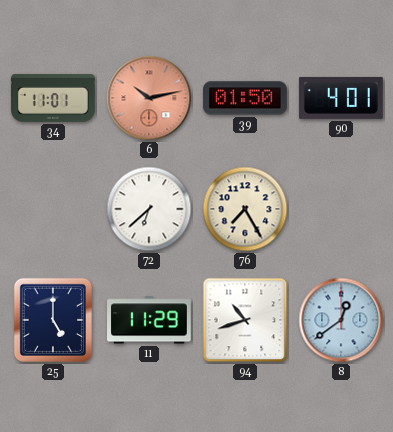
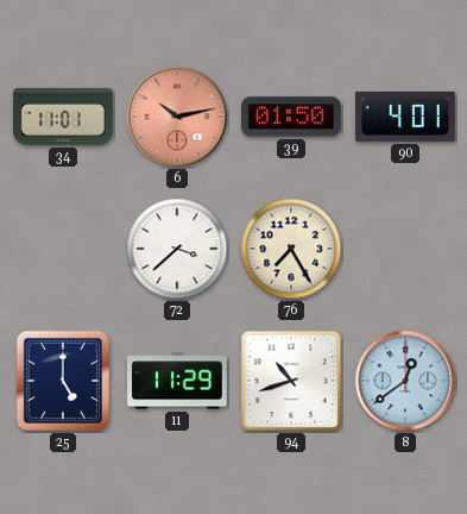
72: 6:38 -> 3:38 (177, 249)
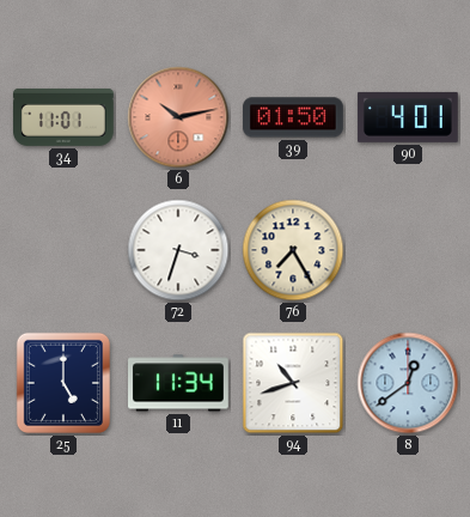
72: 3:38 -> 3:33 (178, 250)
11: 11:29 -> 11:34 (179, 383)
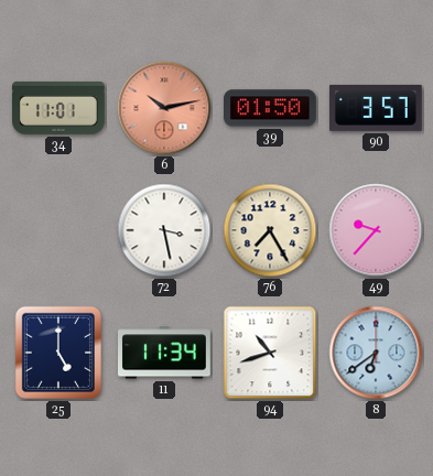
90: 4:01 -> 3:57 (376, 108)
72: 3:33 -> 3:28 (164, 230)
49: none -> 9:37 (376, 230)
8: 12:39 -> 6:39 (376, 353)
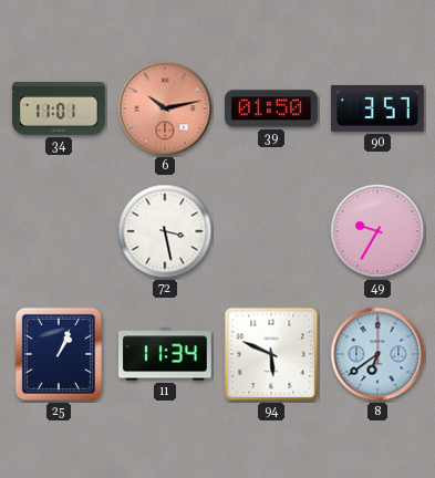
76: 7:25 -> none (270, 230)
49: 9:37 -> 9:35 (377, 231)
25: 5:00 -> 1:04 (59, 354)
94: 10:42 -> 5:49 (271, 354)
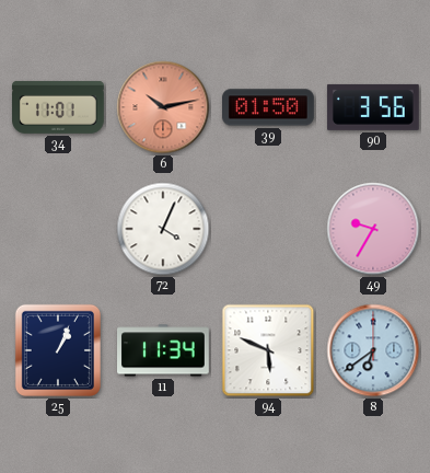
90: 3:57 -> 3:56 (373, 107)
72: 3:28 -> 4:04 (163, 229)
